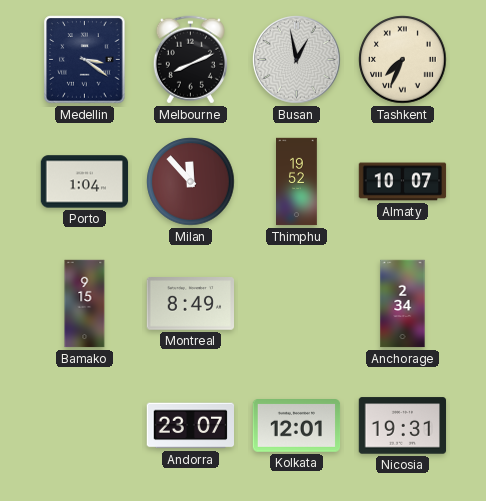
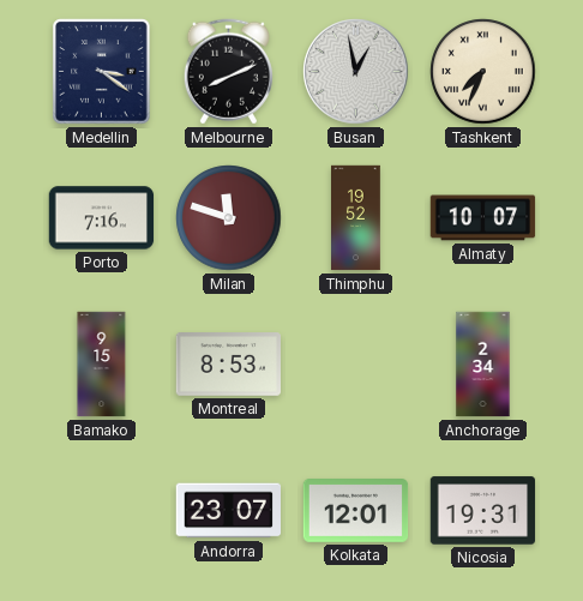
Porto: 1:04 -> 7:16 (102, 218)
Milan: 11:53 -> 11:48 (229, 218)
Montreal: 8:49 -> 8:53 (229, 365)
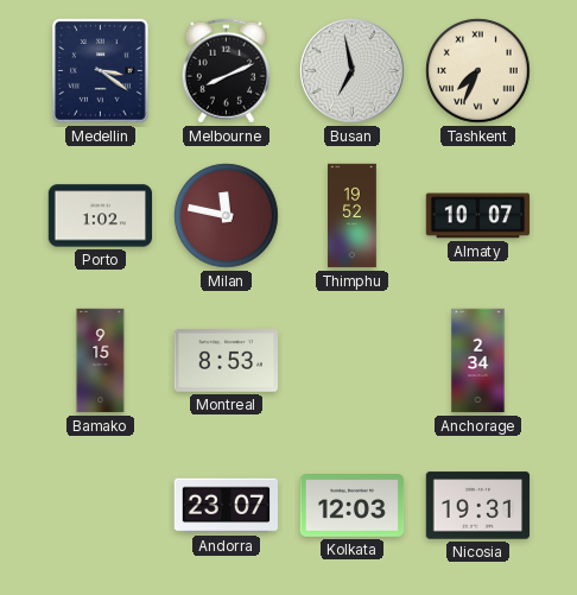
Busan: 12:58 -> 6:58 (353, 71)
Porto: 7:16 -> 1:02 (101, 216)
Milan: 11:48 -> 11:47 (227, 216)
Kolkata: 12:01 -> 12:03 (353, 506)
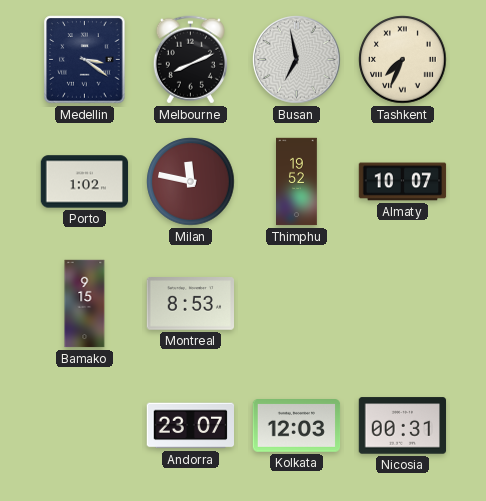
Anchorage: 2:34 -> none (478, 361)
Nicosia: 19:31 -> 00:31 (403, 426)
